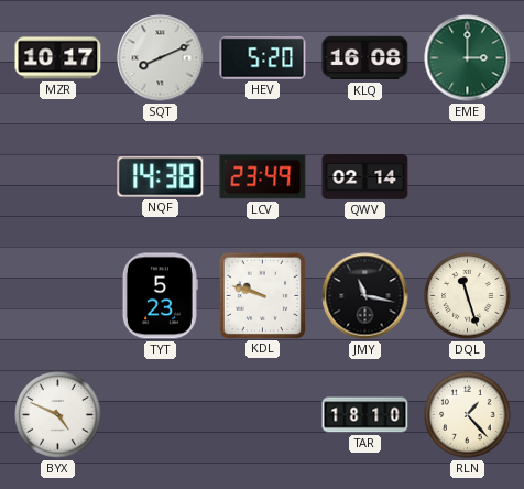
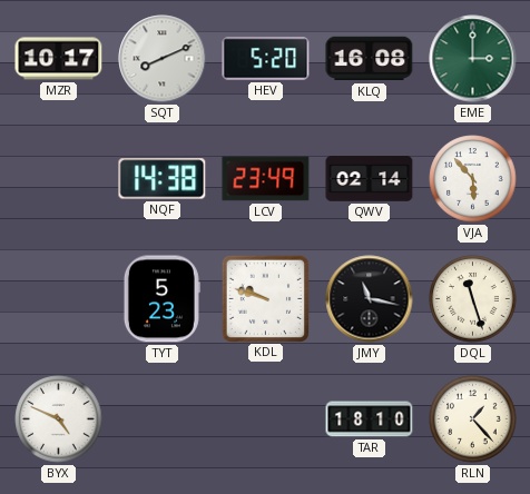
VJA: none -> 5:53 (473, 179)
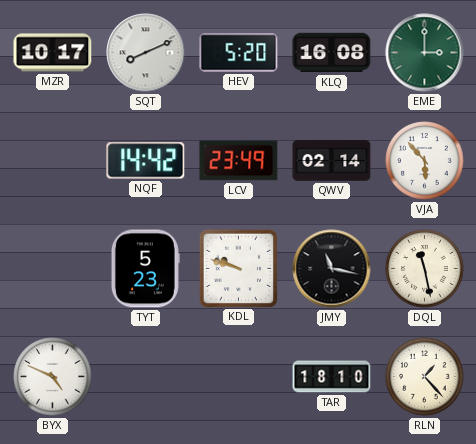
NQF: 14:38 -> 14:42 (146, 161)
DQL: 11:27 -> 11:28 (425, 269)
